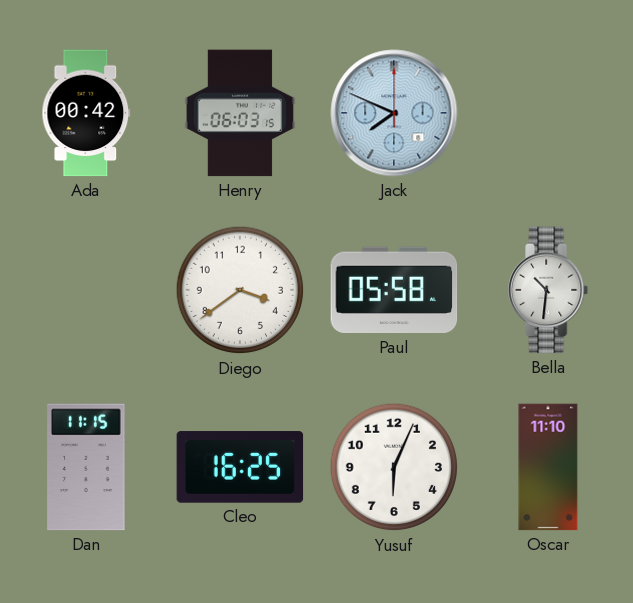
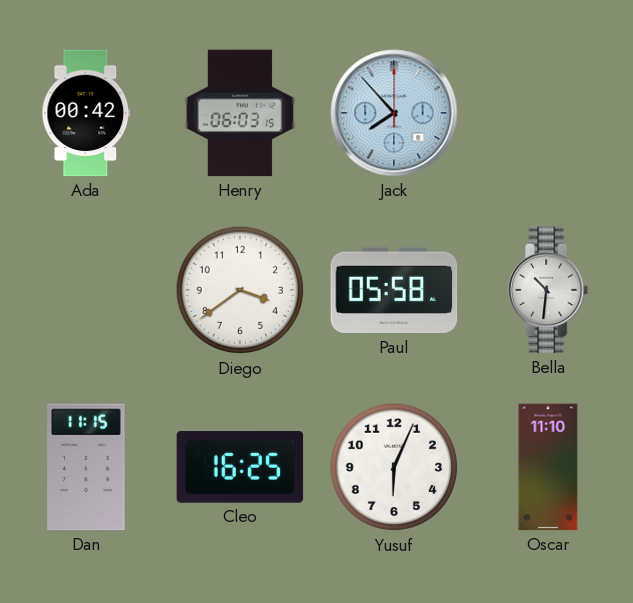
Jack: 7:49 -> 7:53 (394, 113)
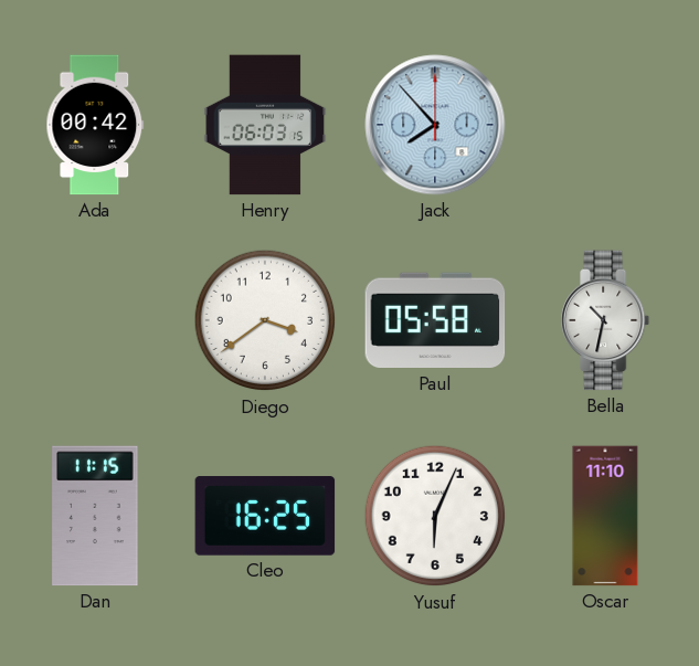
Bella: 10:31 -> 10:32 (606, 320)
